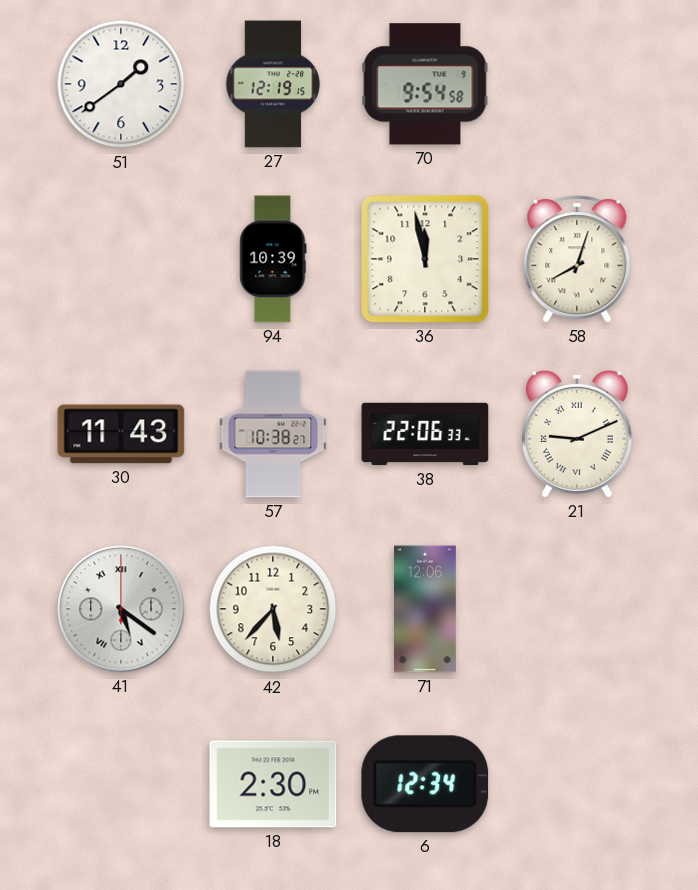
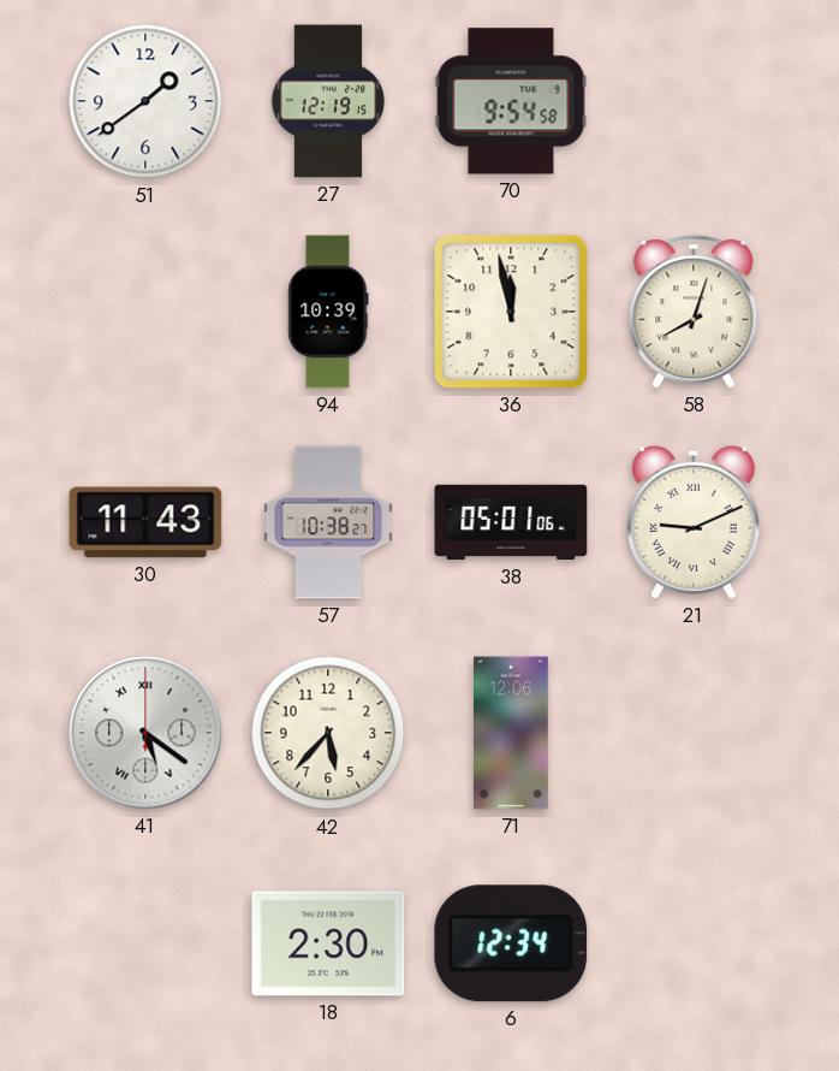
38: 22:06 -> 05:01 (511, 522)
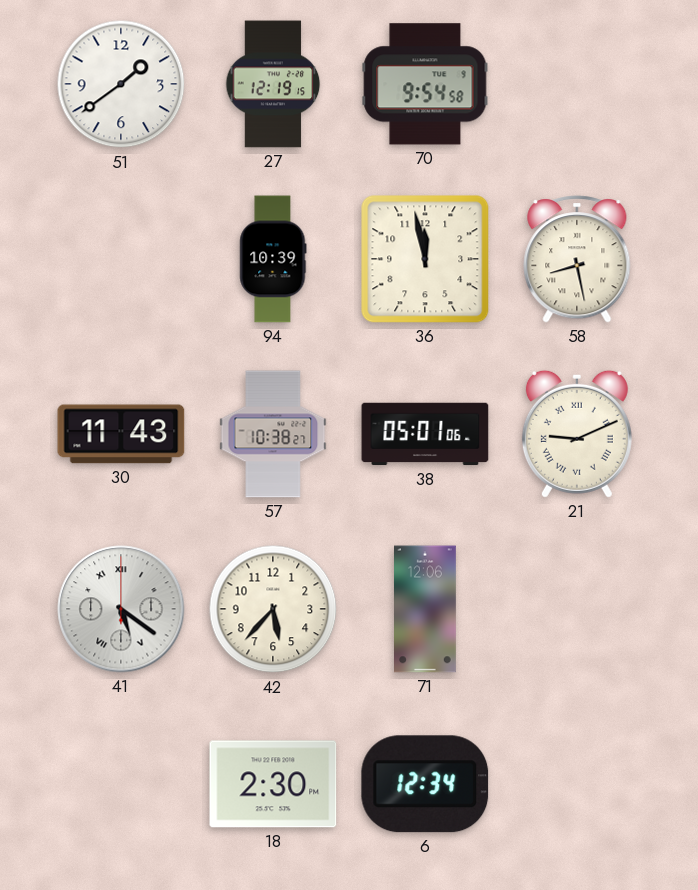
58: 8:03 -> 8:28 (577, 259)
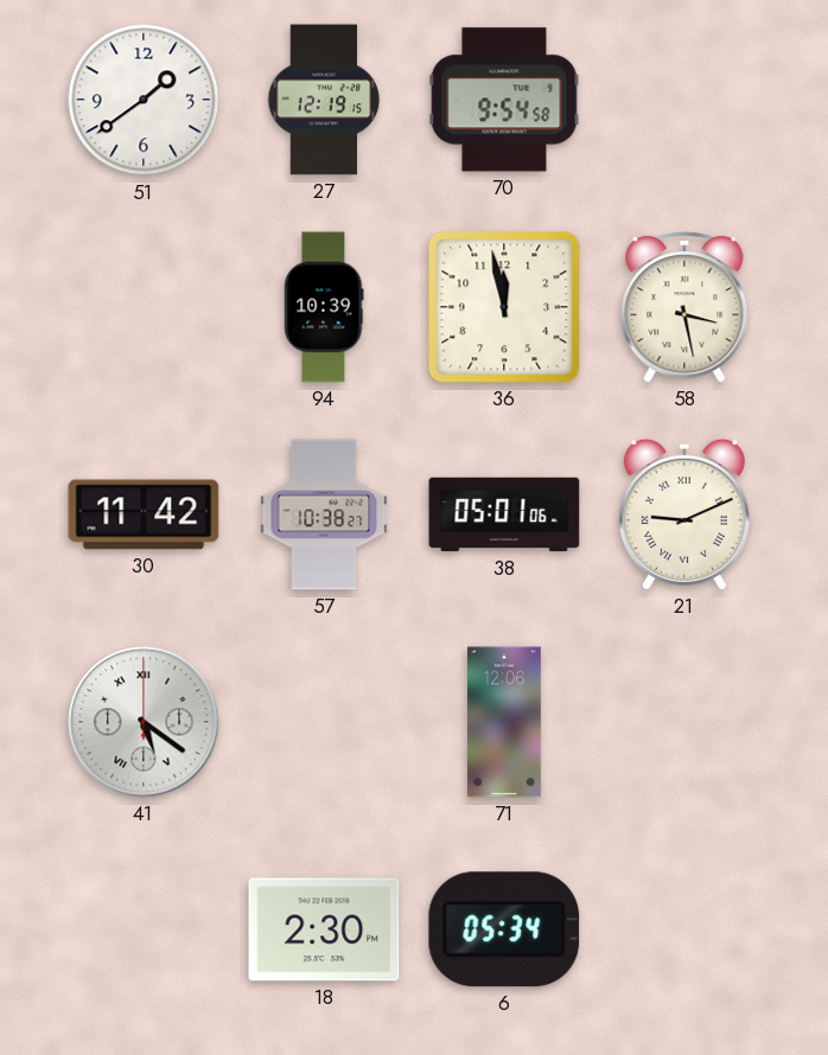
58: 8:28 -> 3:28 (684, 307)
30: 11:43 -> 11:42 (144, 514)
42: 5:37 -> none (273, 609)
6: 12:34 -> 05:34 (504, 929)
